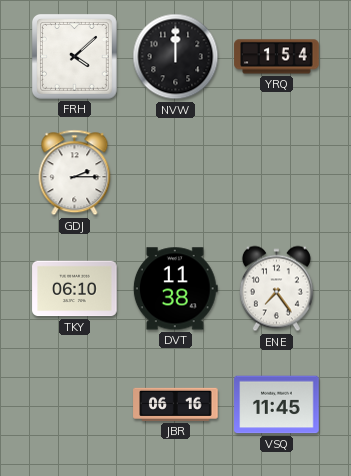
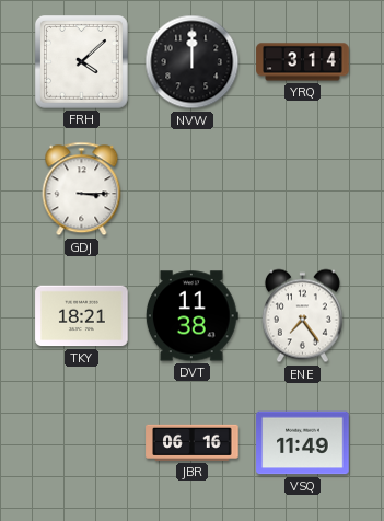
YRQ: 1:54 -> 3:14 (303, 62)
GDJ: 2:15 -> 3:15 (82, 189)
TKY: 06:10 -> 18:21 (82, 316)
VSQ: 11:45 -> 11:49 (303, 443)
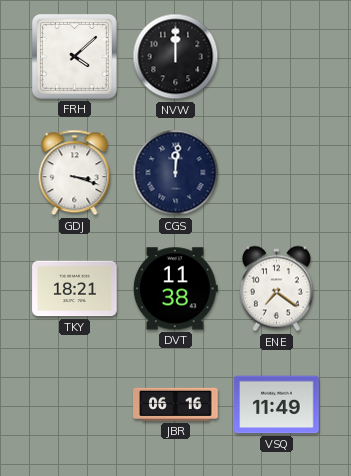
YRQ: 3:14 -> none (303, 62)
GDJ: 3:15 -> 3:18 (75, 173)
CGS: none -> 12:01 (176, 173)
ENE: 7:24 -> 7:21 (276, 289)
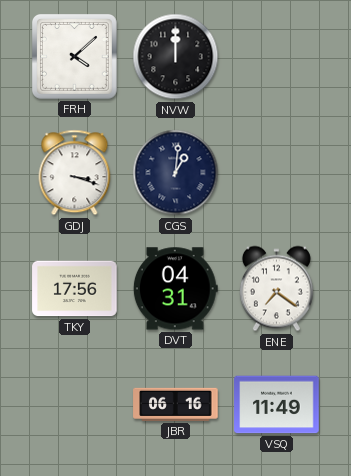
CGS: 12:01 -> 1:01 (176, 173)
TKY: 18:21 -> 17:56 (75, 289)
DVT: 11:38 -> 04:31 (175, 289)
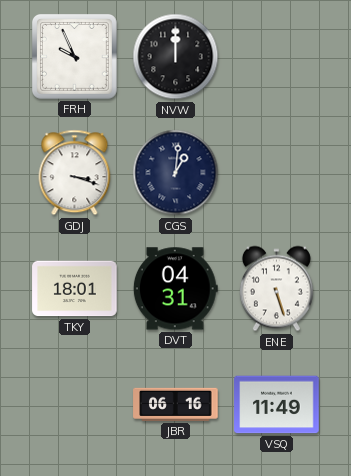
FRH: 4:08 -> 9:56 (75, 57)
TKY: 17:56 -> 18:01 (75, 289)
ENE: 7:21 -> 5:27 (276, 289)
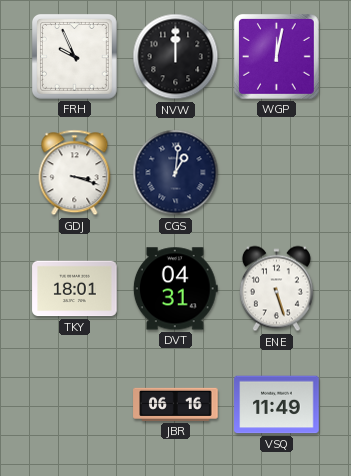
WGP: none -> 12:02 (277, 57)
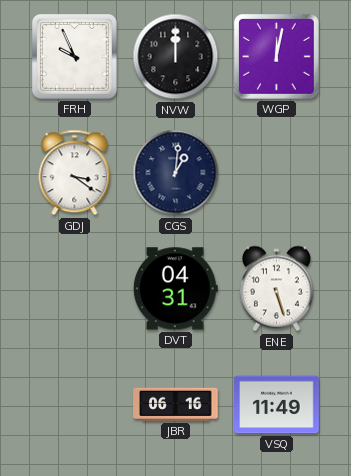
GDJ: 3:18 -> 3:21 (75, 173)
TKY: 18:01 -> none (75, 289)
